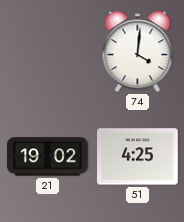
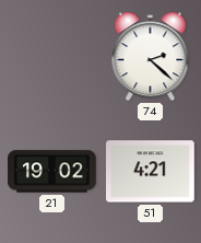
74: 4:01 -> 2:22 (151, 57)
51: 4:25 -> 4:21 (151, 172)
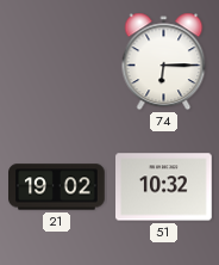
74: 2:22 -> 6:15 (164, 62)
51: 4:21 -> 10:32 (164, 187)
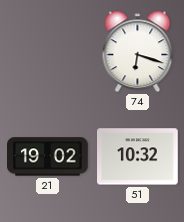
74: 6:15 -> 6:18 (138, 52)
